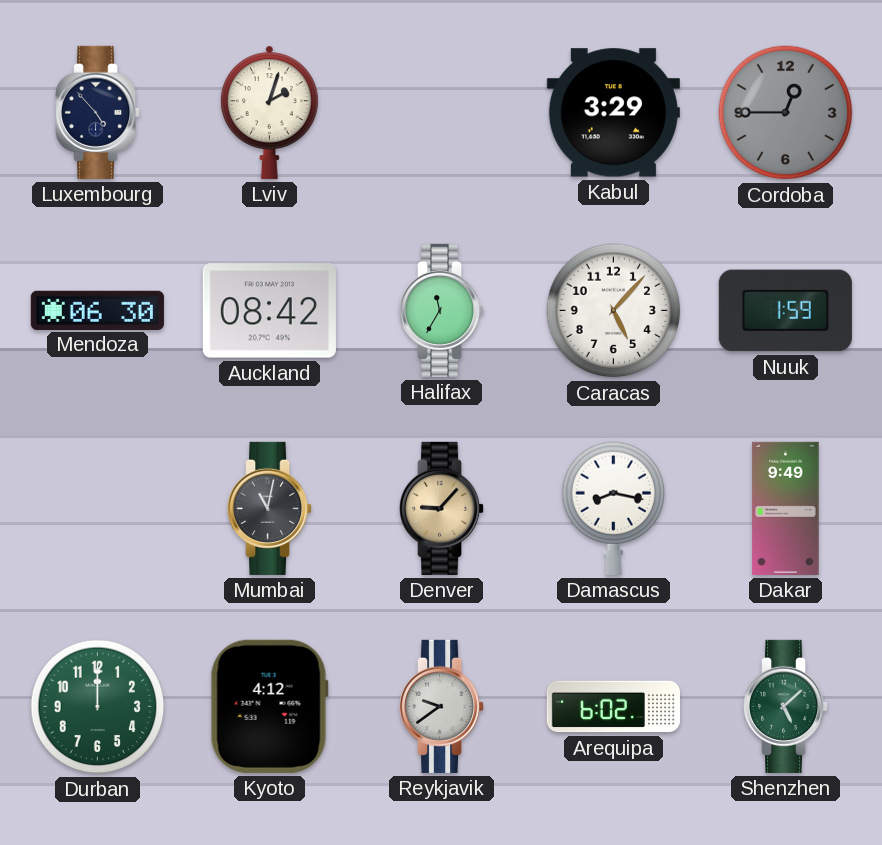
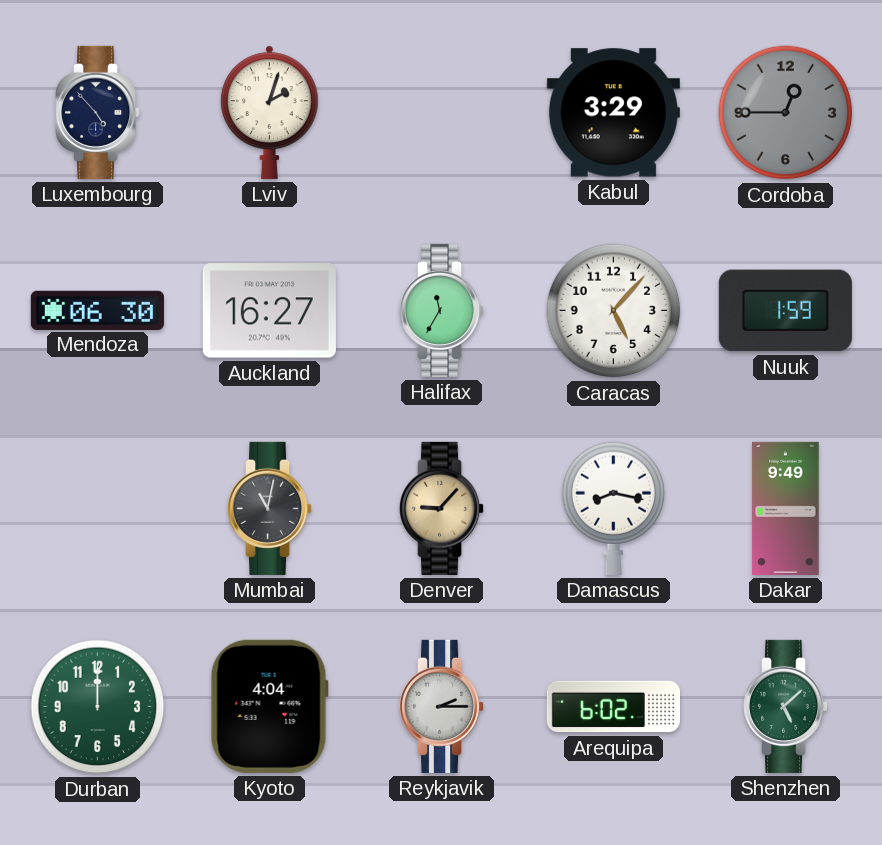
Auckland: 08:42 -> 16:27 (269, 311)
Kyoto: 4:12 -> 4:04 (269, 706)
Reykjavik: 9:39 -> 2:15 (443, 706)
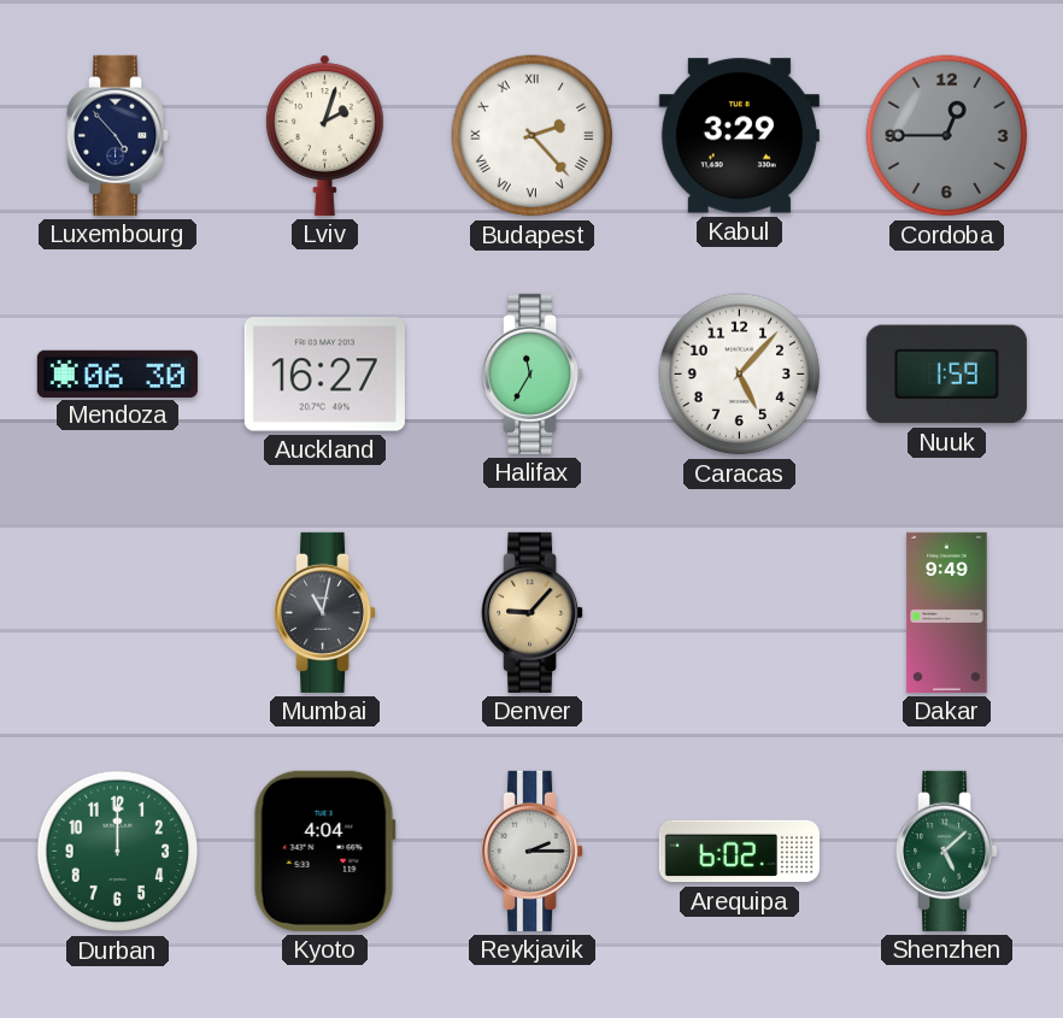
Budapest: none -> 2:23 (533, 136)
Damascus: 8:17 -> none (614, 508)
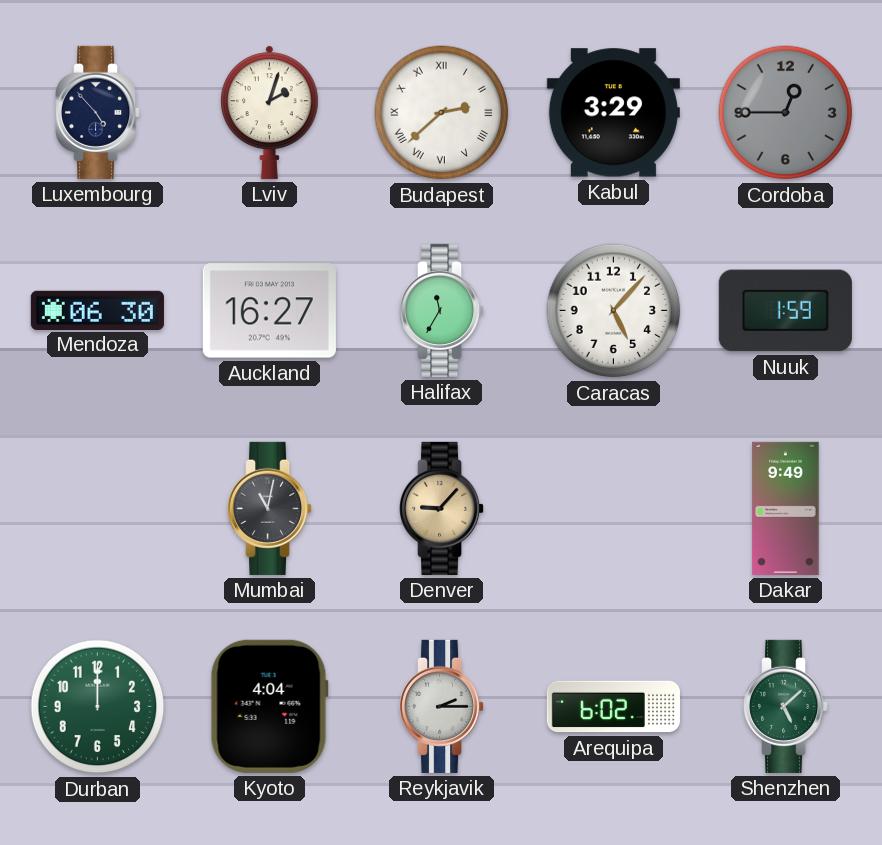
Budapest: 2:23 -> 2:38 (442, 113)
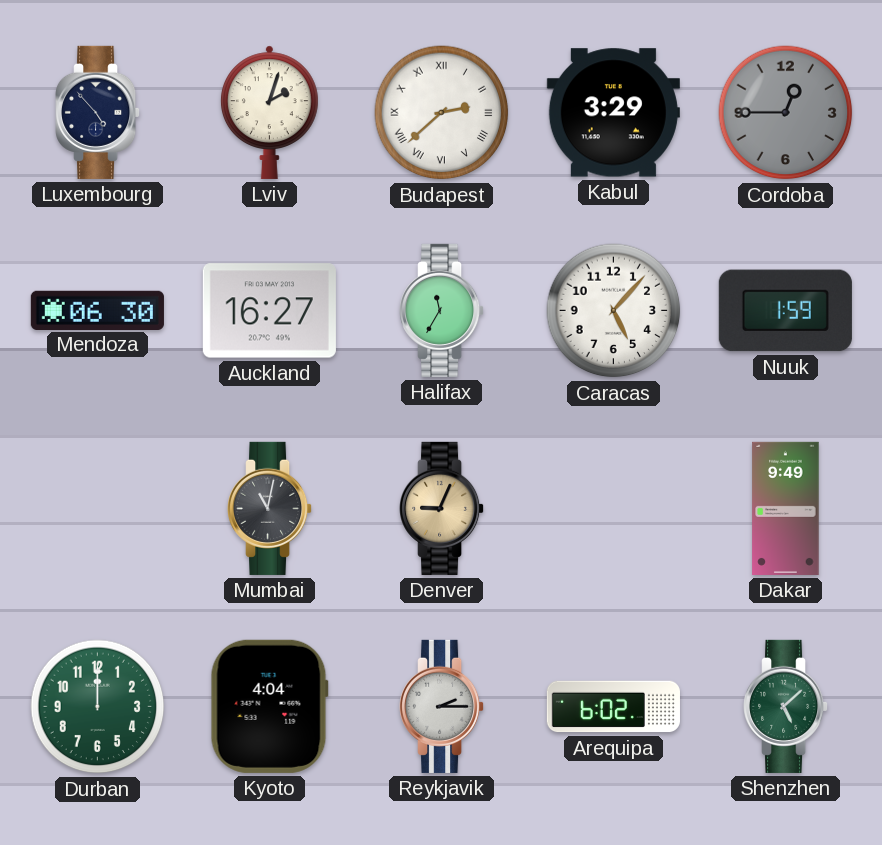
Denver: 9:07 -> 9:04 (443, 508)
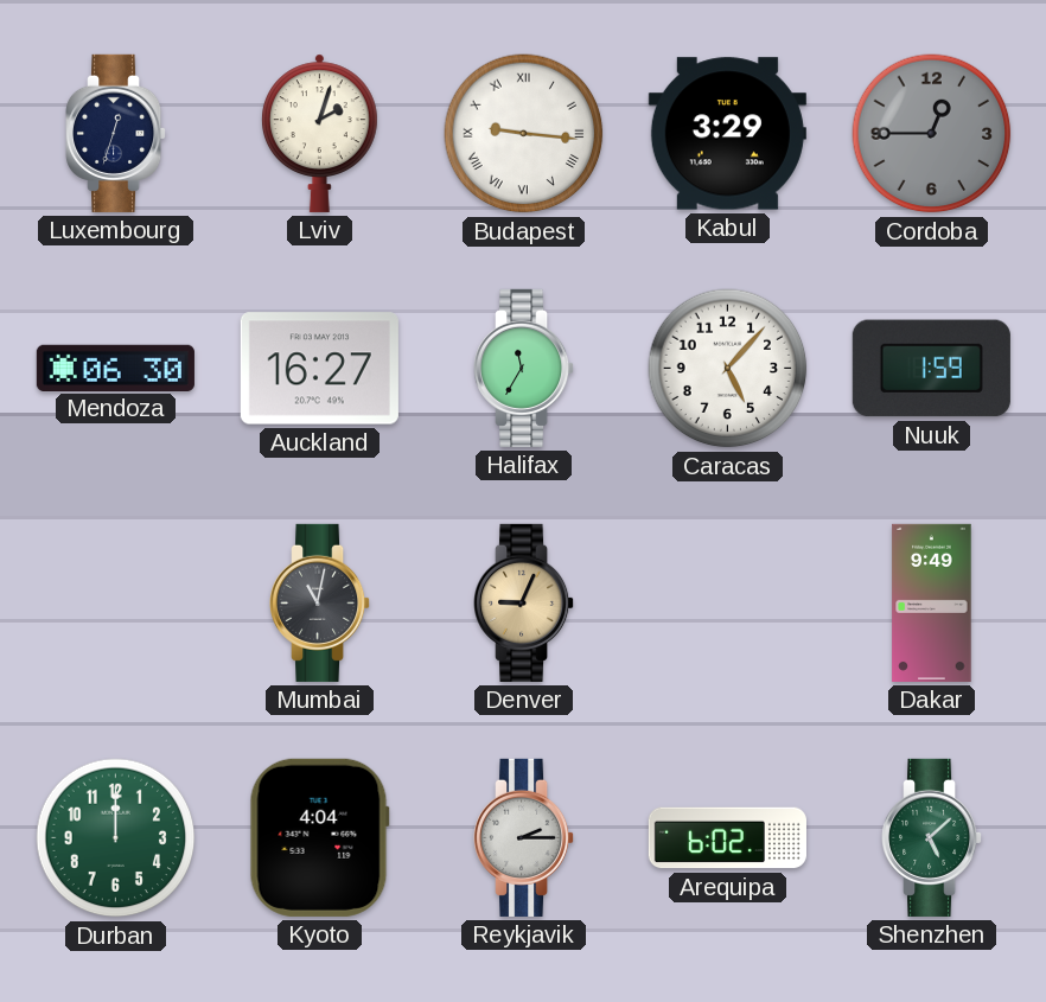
Luxembourg: 4:53 -> 12:33 (117, 133)
Budapest: 2:38 -> 9:16 (524, 134)
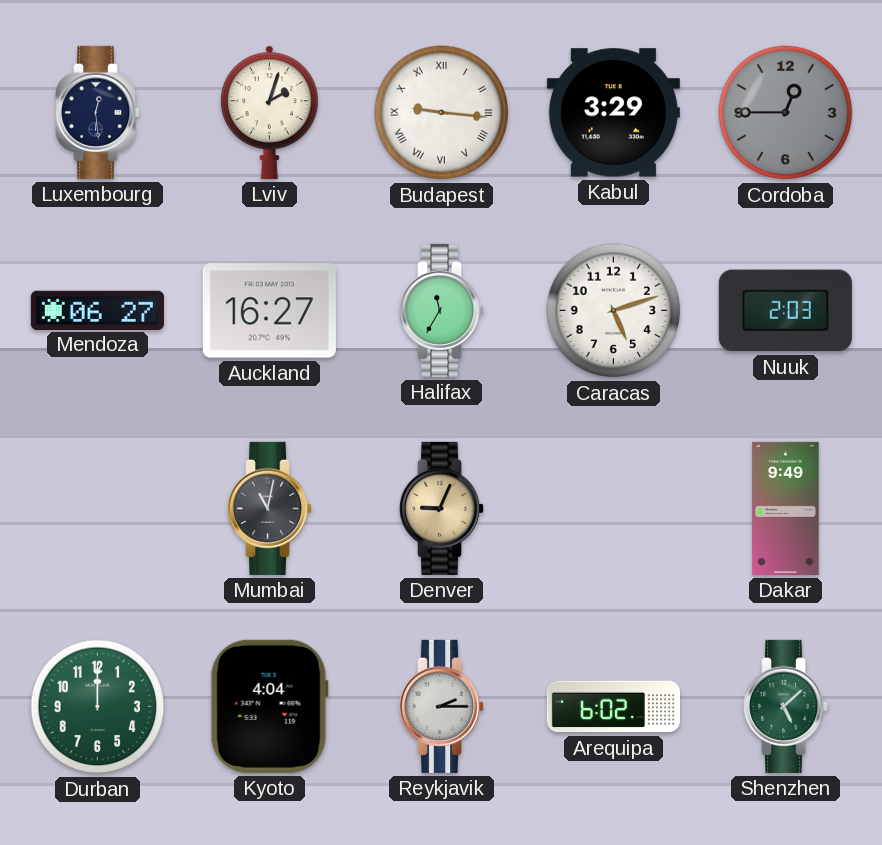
Luxembourg: 12:33 -> 12:29 (99, 112)
Mendoza: 06:30 -> 06:27 (97, 310)
Caracas: 5:07 -> 5:12 (614, 311)
Nuuk: 1:59 -> 2:03 (785, 311)
